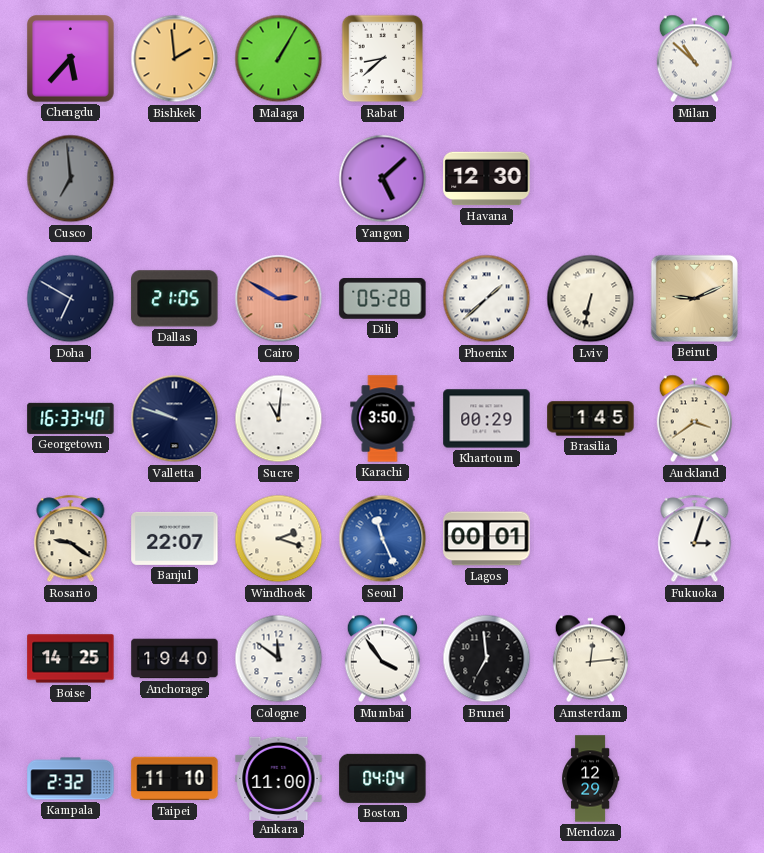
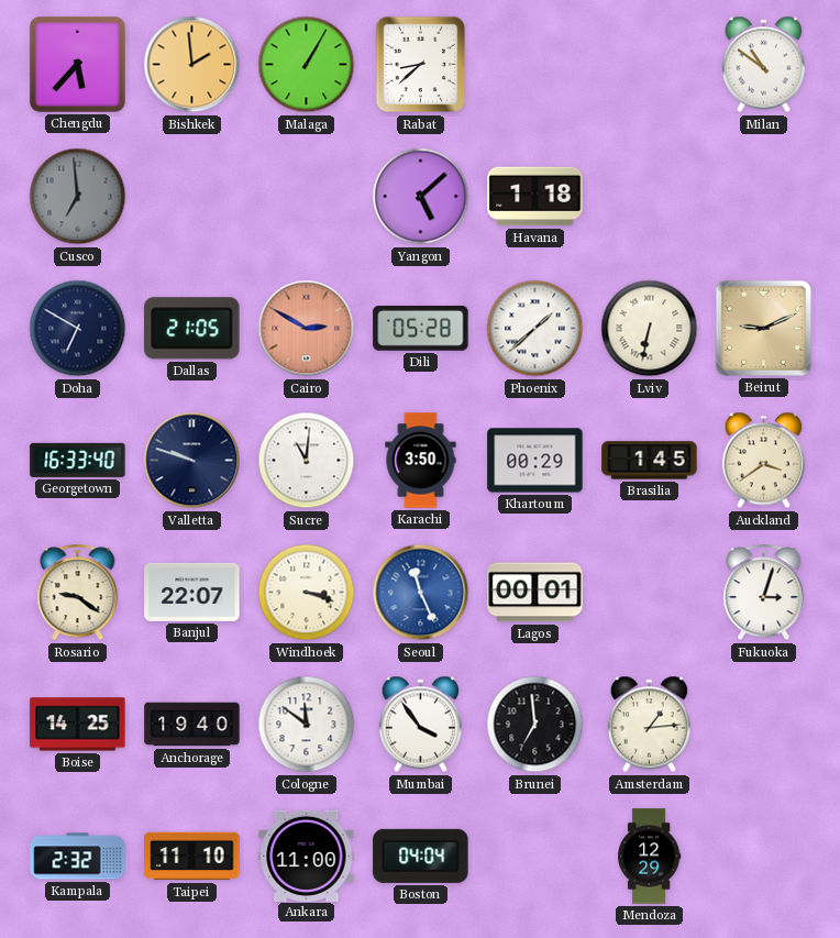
Milan: 10:52 -> 10:51 (763, 65)
Havana: 12:30 -> 1:18 (535, 197)
Windhoek: 2:18 -> 3:18 (307, 593)
Amsterdam: 12:14 -> 1:14 (649, 725)
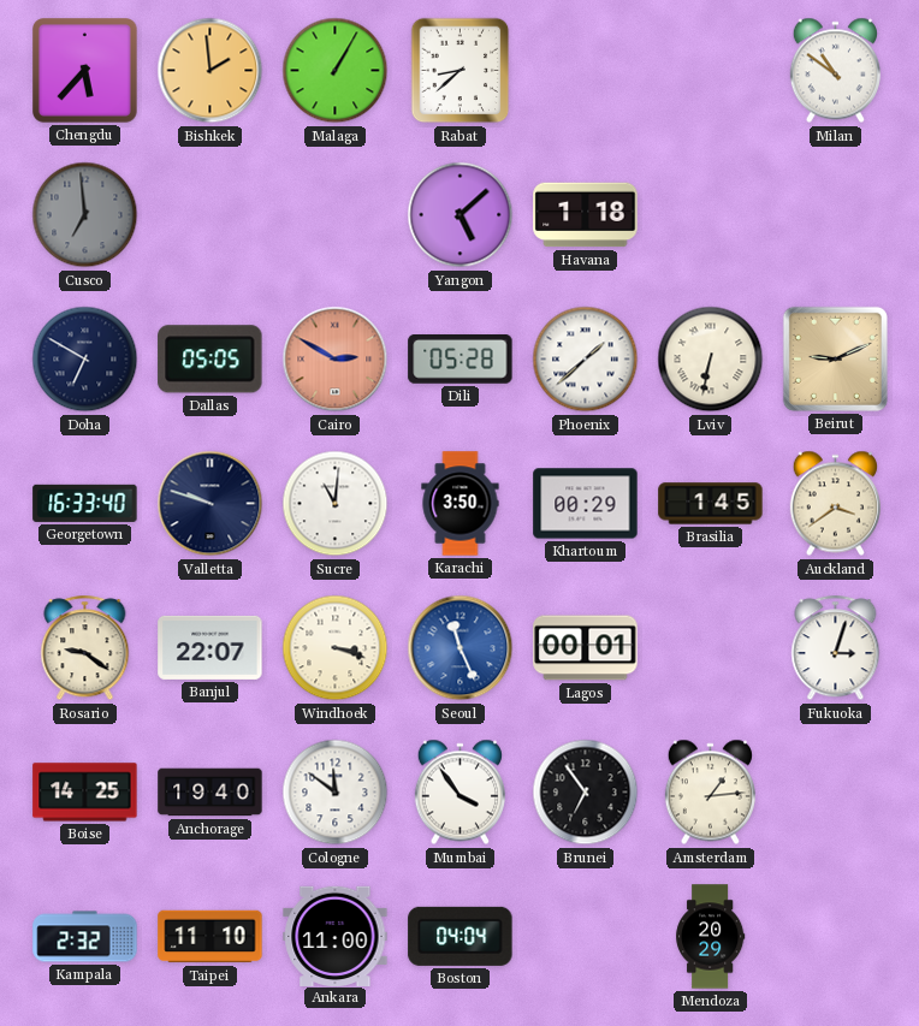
Dallas: 21:05 -> 05:05 (211, 360)
Brunei: 6:59 -> 6:54 (586, 793)
Mendoza: 12:29 -> 20:29 (711, 937)
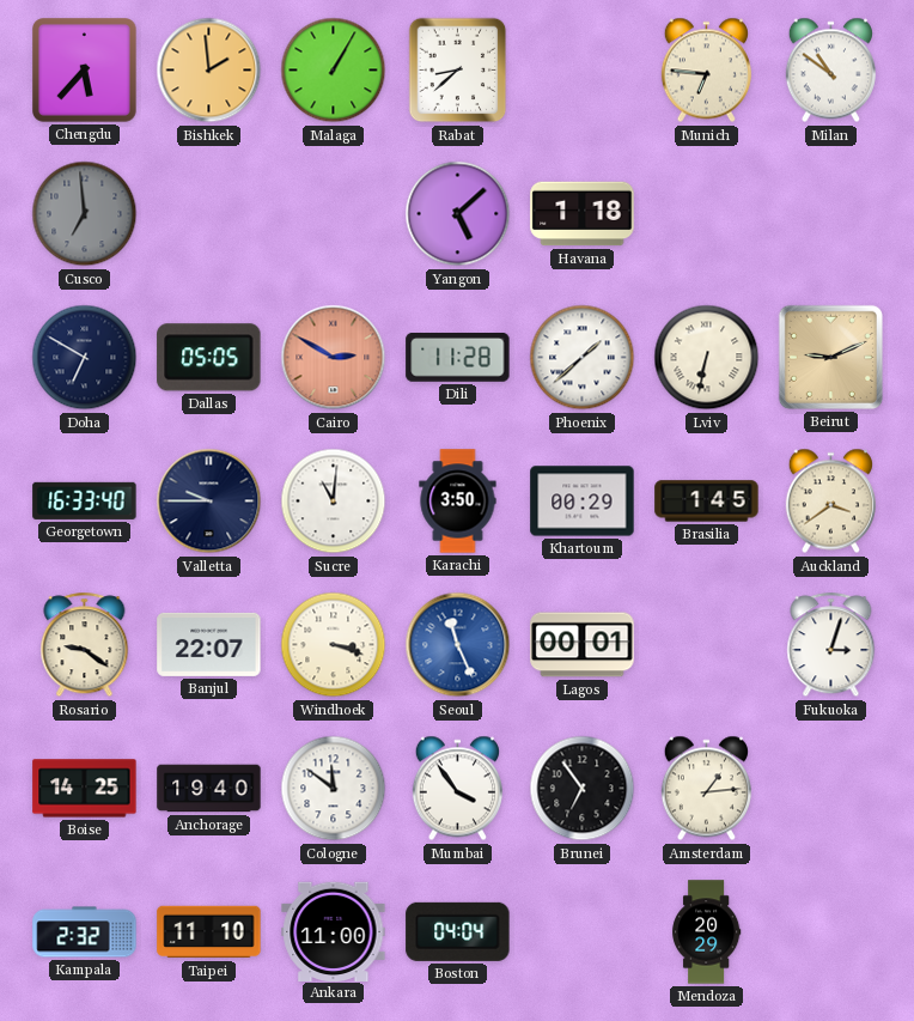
Munich: none -> 6:46 (706, 71)
Dili: 05:28 -> 11:28 (458, 358)
Valletta: 9:48 -> 9:45 (209, 502)
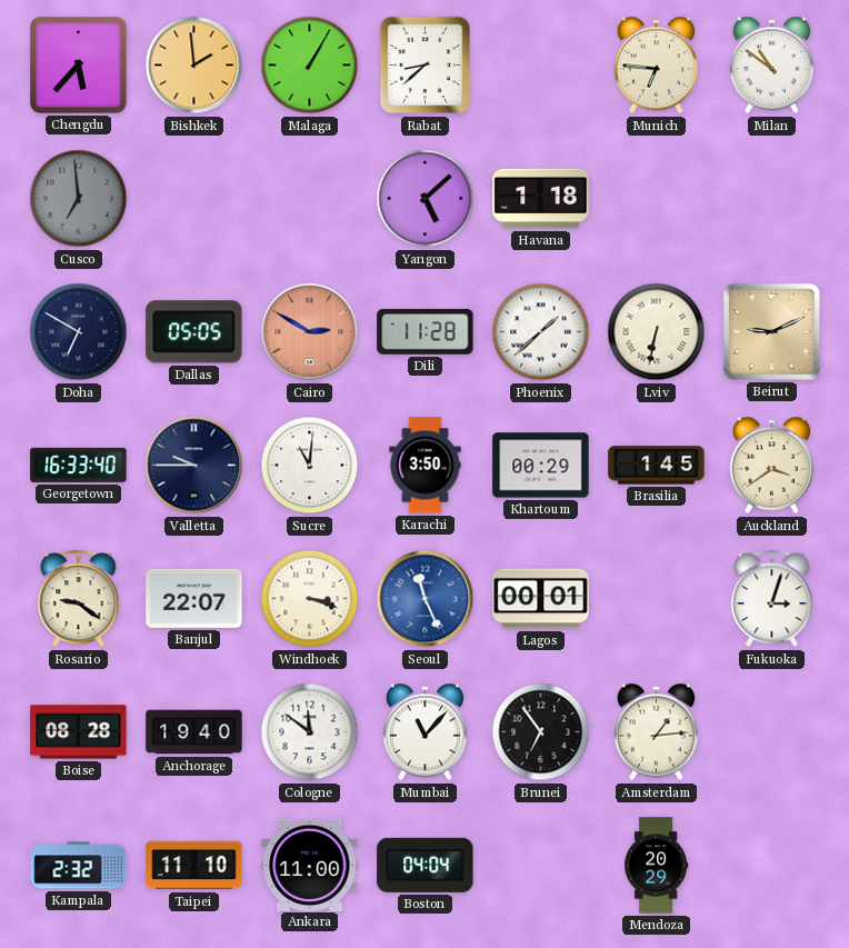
Boise: 14:25 -> 08:28 (79, 732)
Mumbai: 3:54 -> 11:07 (425, 732)
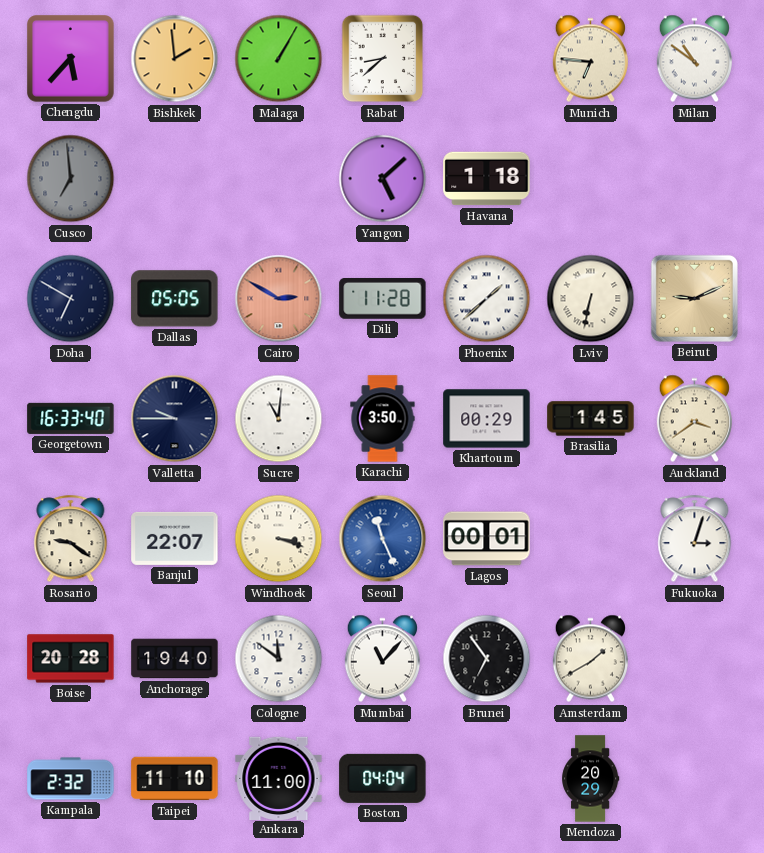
Boise: 08:28 -> 20:28 (71, 659)
Amsterdam: 1:14 -> 1:40 (590, 659)
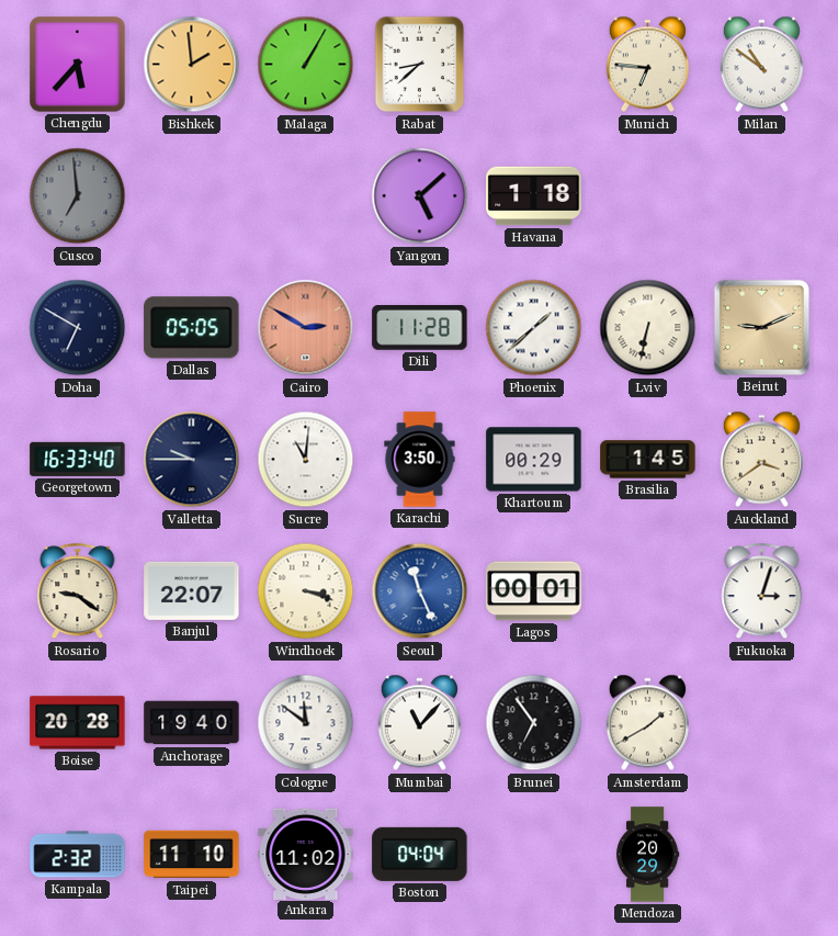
Ankara: 11:00 -> 11:02 (306, 854)
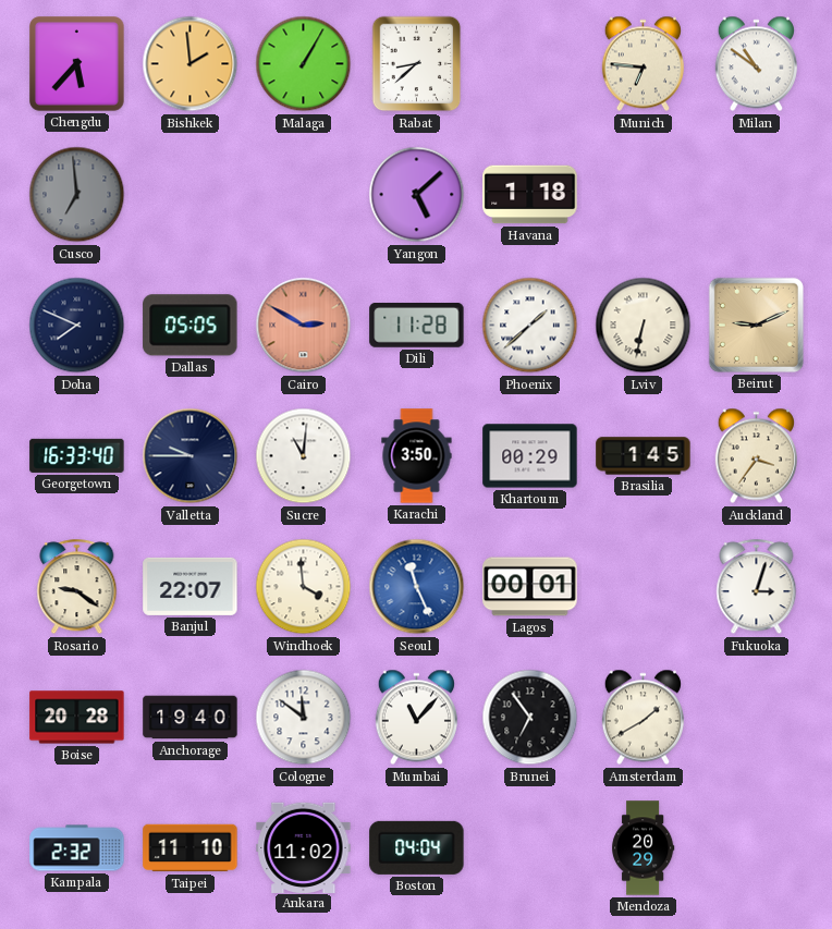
Doha: 6:50 -> 7:49 (77, 326)
Auckland: 3:39 -> 3:36 (756, 456)
Windhoek: 3:18 -> 3:59 (304, 587)
